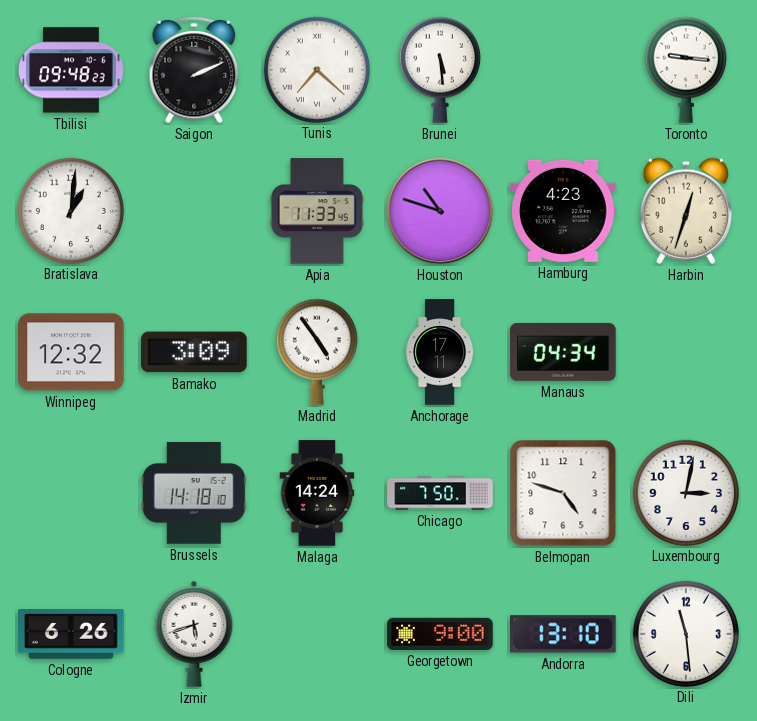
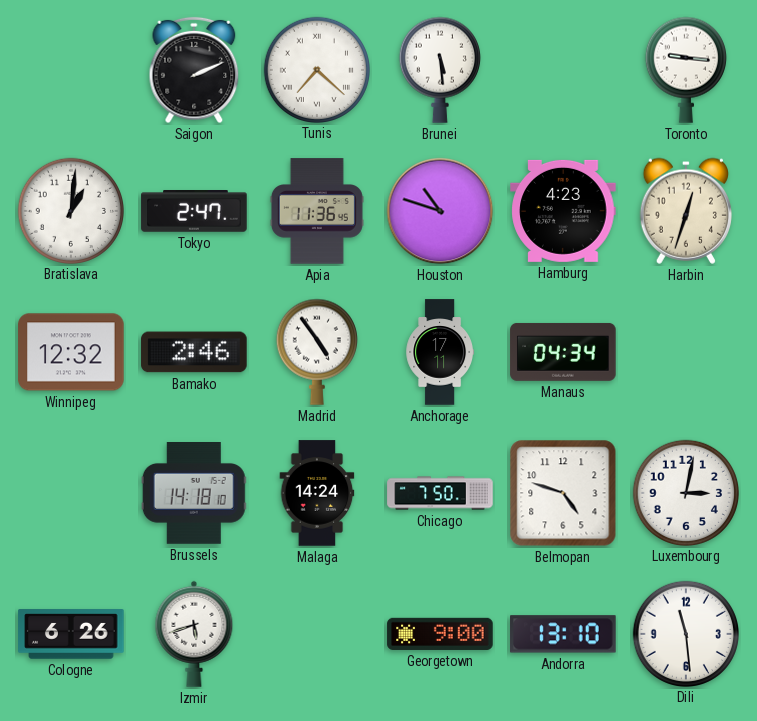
Tbilisi: 09:48 -> none (72, 70)
Tokyo: none -> 2:47 (194, 212)
Apia: 11:33 -> 11:36 (317, 211)
Bamako: 3:09 -> 2:46 (194, 352)
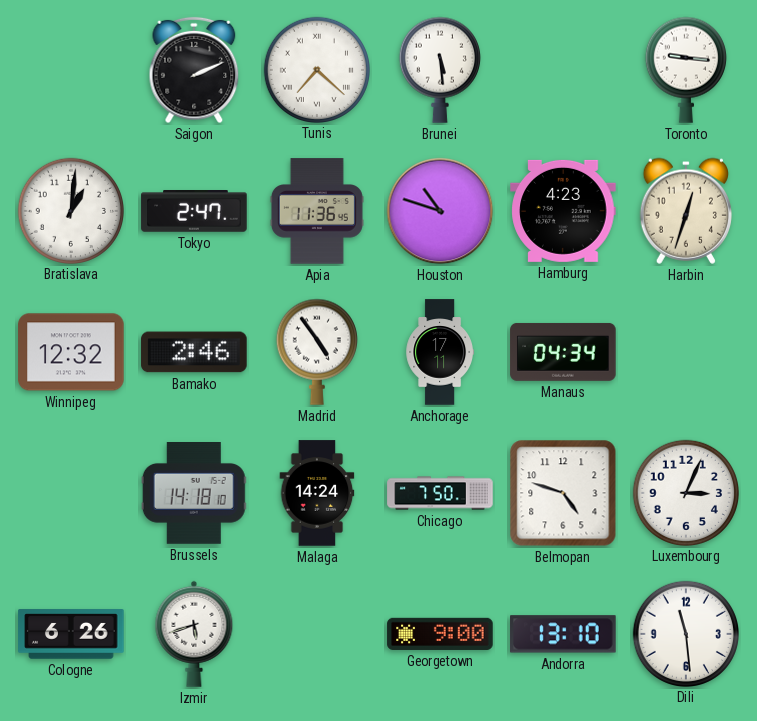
Luxembourg: 3:02 -> 3:04 (685, 492)
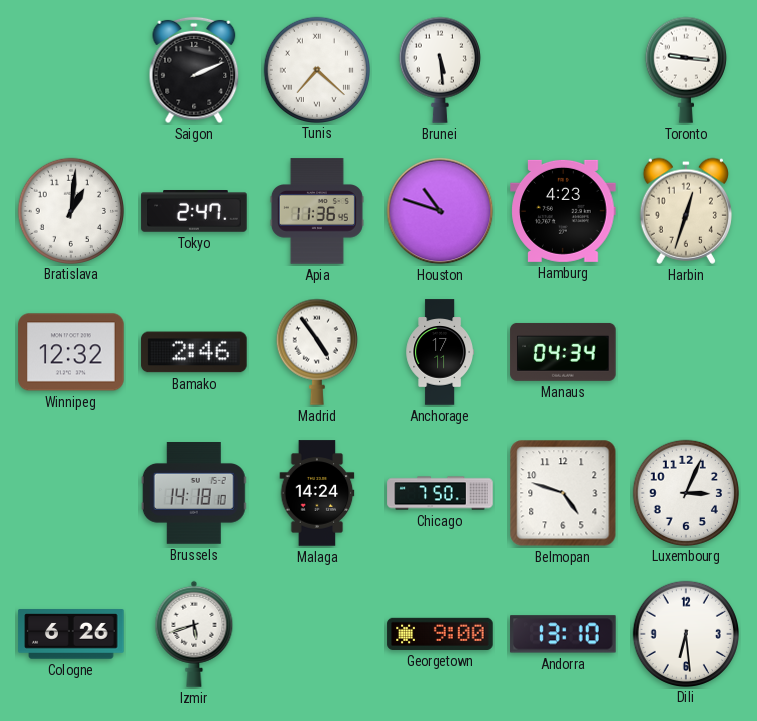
Dili: 11:29 -> 6:29 (685, 633)
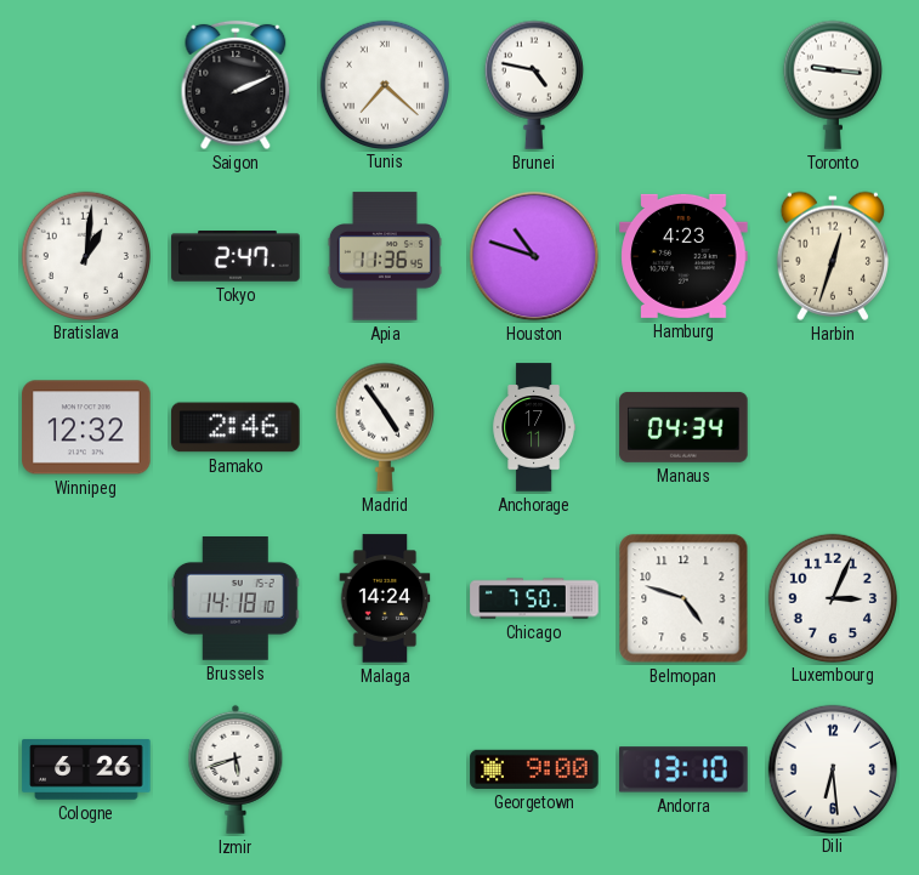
Brunei: 5:29 -> 4:47 (534, 85)
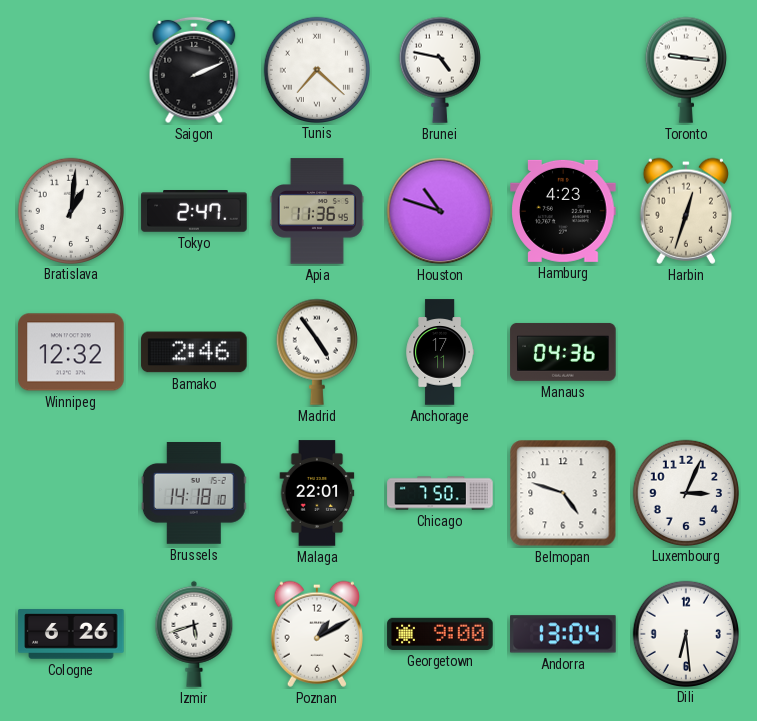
Manaus: 04:34 -> 04:36 (563, 352)
Malaga: 14:24 -> 22:01 (317, 493)
Poznan: none -> 1:10 (317, 634)
Andorra: 13:10 -> 13:04 (563, 634)
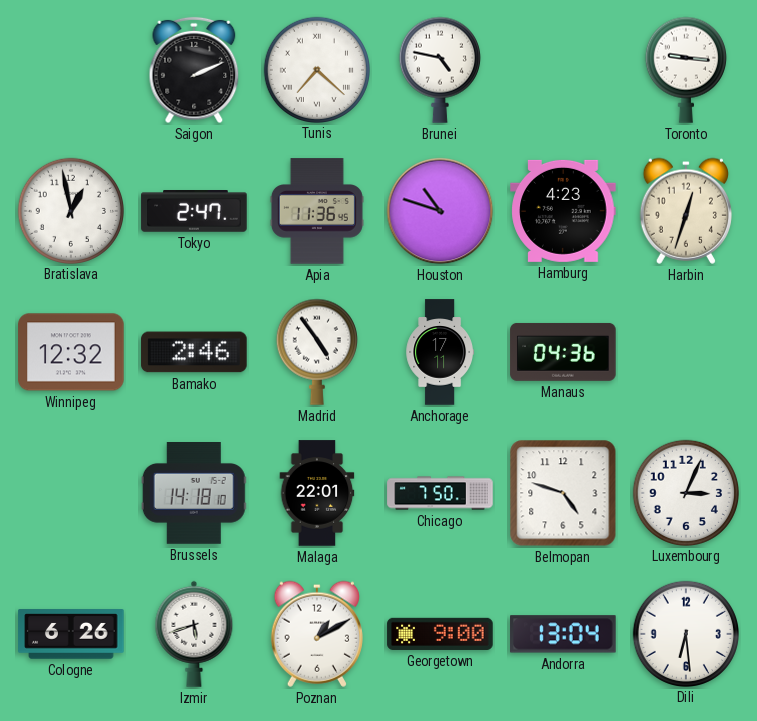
Bratislava: 1:01 -> 12:58 (70, 210)
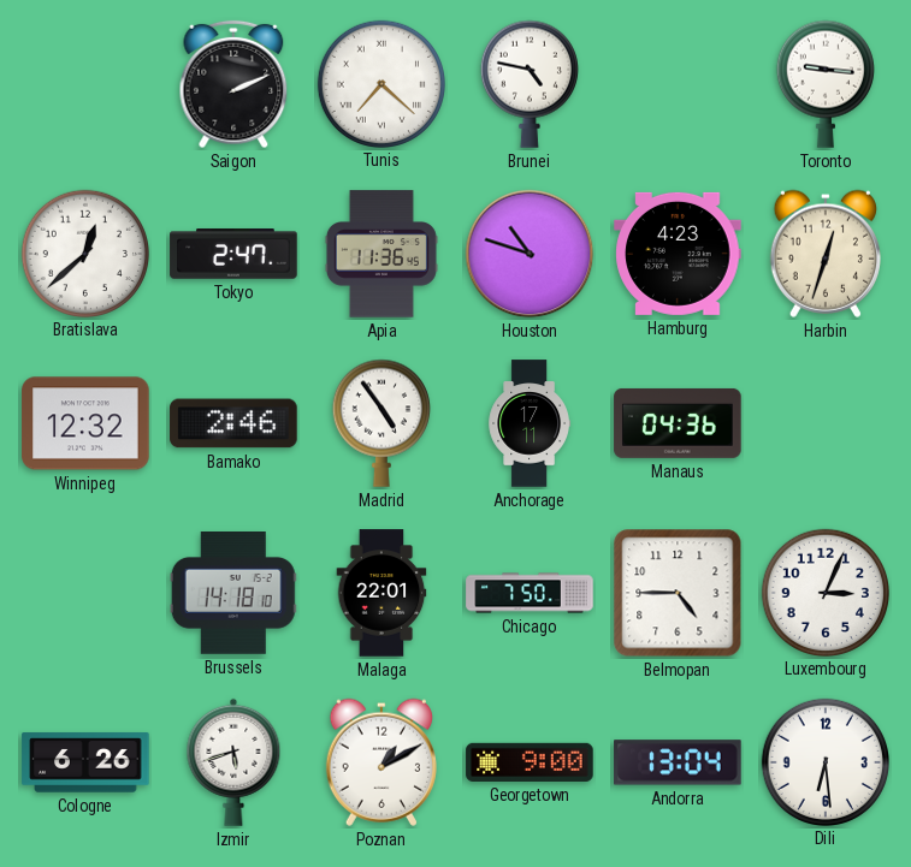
Bratislava: 12:58 -> 12:38 (84, 253)
Belmopan: 4:48 -> 4:45 (678, 593)
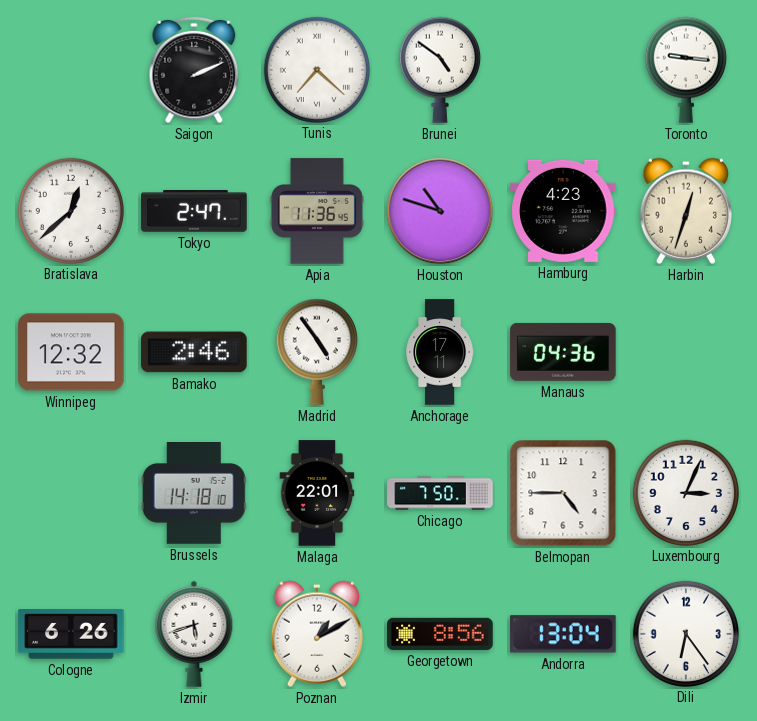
Brunei: 4:47 -> 4:51 (440, 70)
Georgetown: 9:00 -> 8:56 (440, 634)
Dili: 6:29 -> 6:24 (685, 633)
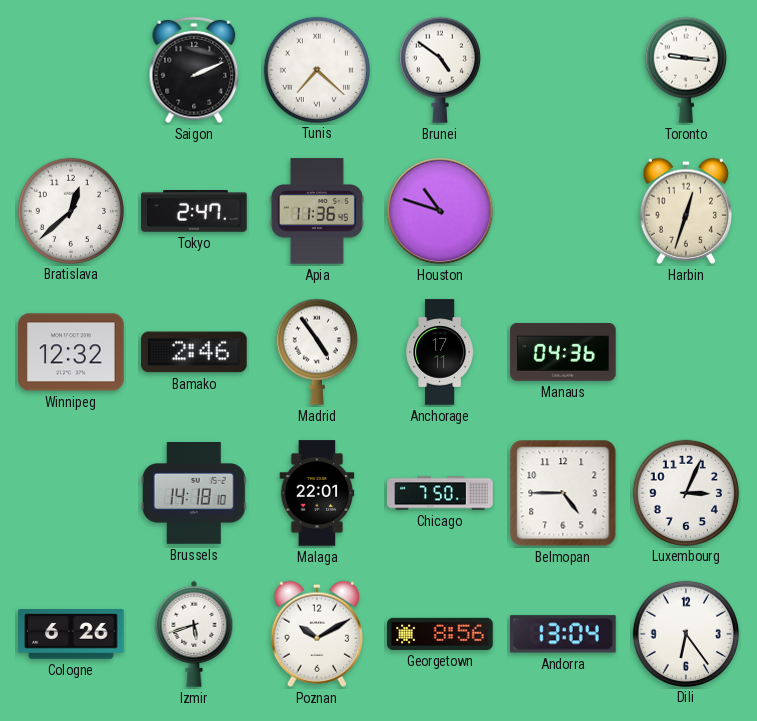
Hamburg: 4:23 -> none (563, 211)
Poznan: 1:10 -> 10:10 (317, 634)
